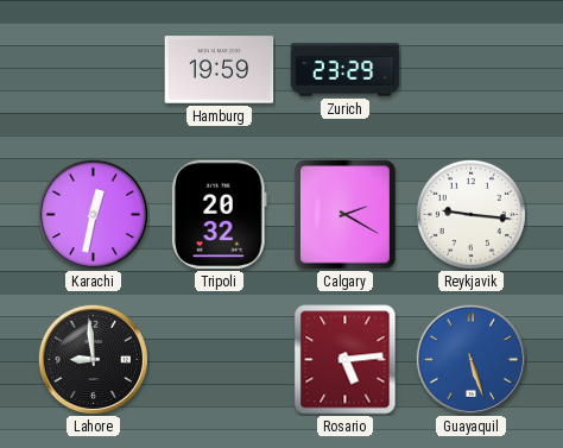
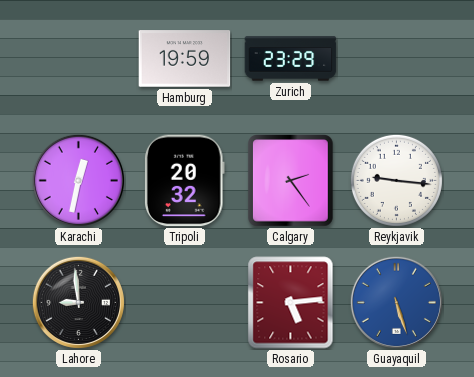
Calgary: 2:20 -> 2:24 (291, 181)
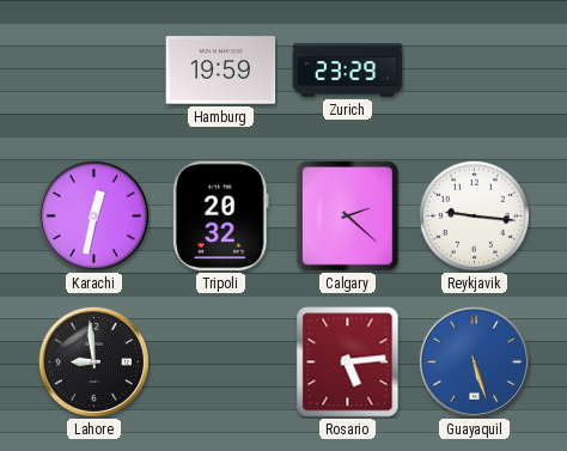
Calgary: 2:24 -> 2:22 (348, 217)
